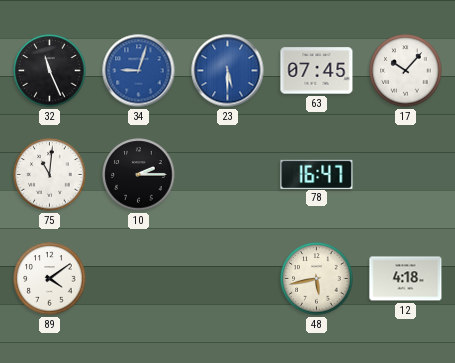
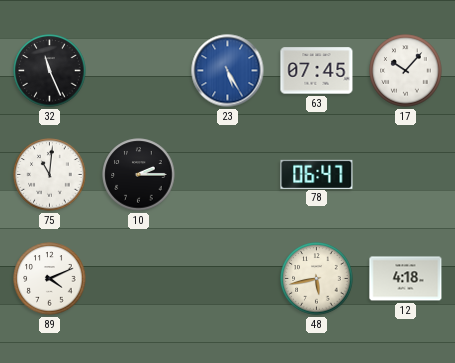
34: 9:03 -> none (139, 71)
23: 5:30 -> 5:25 (228, 71)
78: 16:47 -> 06:47 (317, 174)
89: 4:09 -> 4:11 (50, 279)
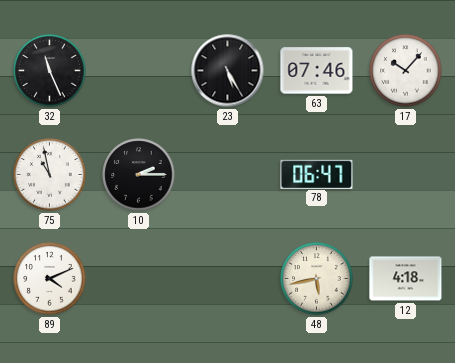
23 dial: blue -> black (228, 71)
63: 07:45 -> 07:46 (317, 71)
75: 11:01 -> 10:58 (50, 175)
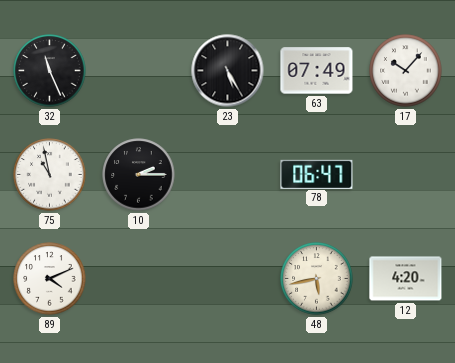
63: 07:46 -> 07:49 (317, 71)
12: 4:18 -> 4:20 (406, 279)
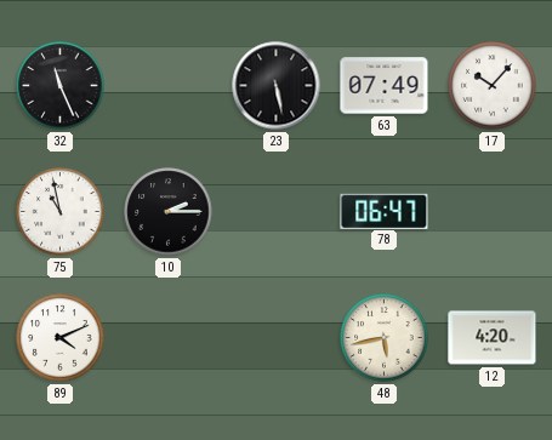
23: 5:25 -> 5:28 (277, 86)
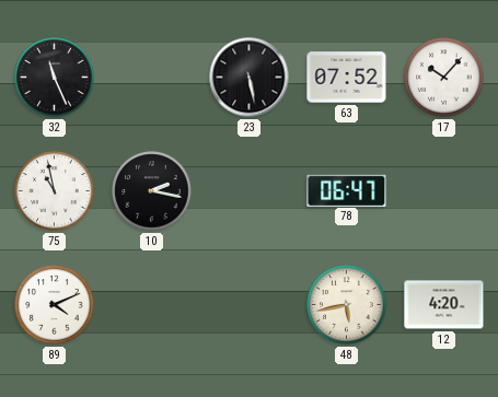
63: 07:49 -> 07:52 (347, 78)
10: 2:15 -> 2:17 (152, 191)
